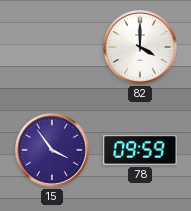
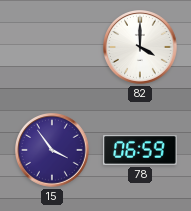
78: 09:59 -> 06:59 (140, 151)
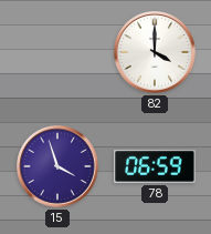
15: 3:54 -> 3:57 (59, 167)
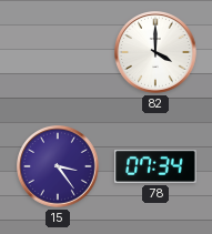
15: 3:57 -> 3:24 (59, 167)
78: 06:59 -> 07:34 (155, 167)
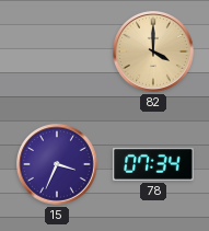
82 dial: white -> champagne (154, 53)
15: 3:24 -> 3:34 (58, 165)
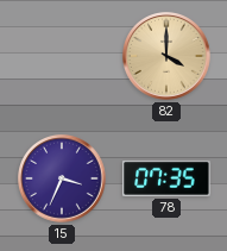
78: 07:34 -> 07:35 (166, 180)
